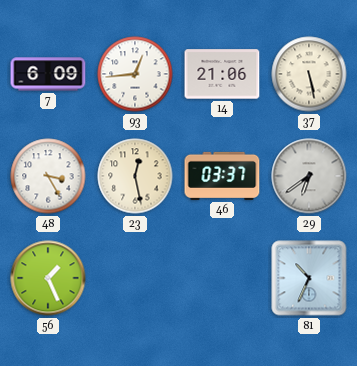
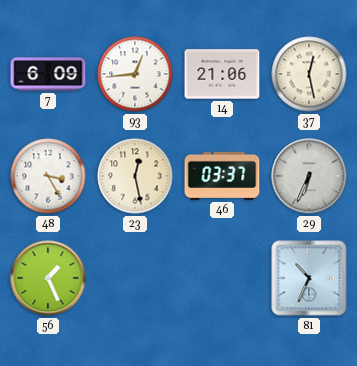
37: 5:28 -> 12:28 (309, 74)
29: 6:39 -> 6:34 (309, 176)
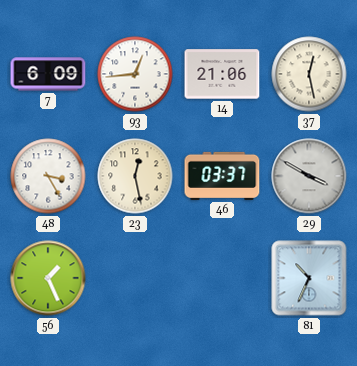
29: 6:34 -> 3:50 (309, 176)
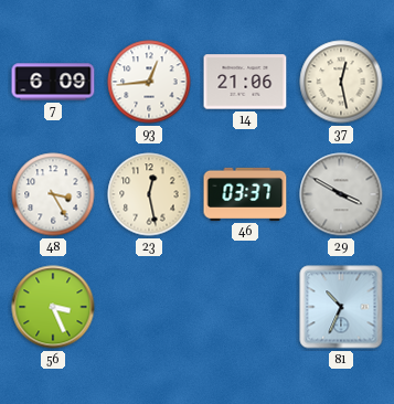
56: 1:26 -> 3:26 (53, 307)
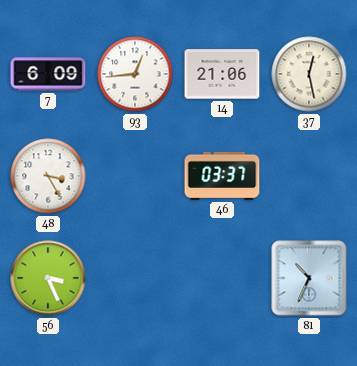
23: 12:28 -> none (149, 194)
29: 3:50 -> none (341, 194)
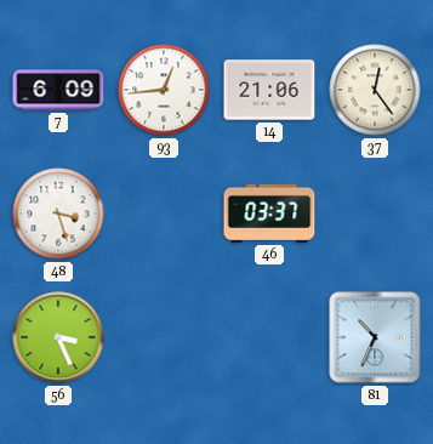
37: 12:28 -> 12:24 (375, 90)
48: 3:25 -> 3:27 (58, 214)
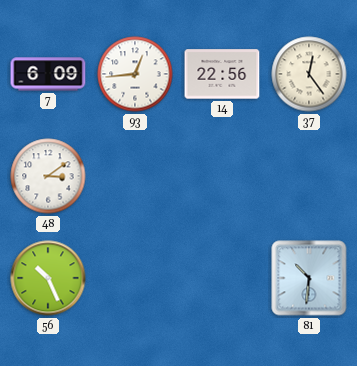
14: 21:06 -> 22:56 (222, 74)
48: 3:27 -> 3:09 (48, 176)
46: 03:37 -> none (269, 214)
56: 3:26 -> 10:26 (48, 278)
81: 10:34 -> 10:31 (309, 278)
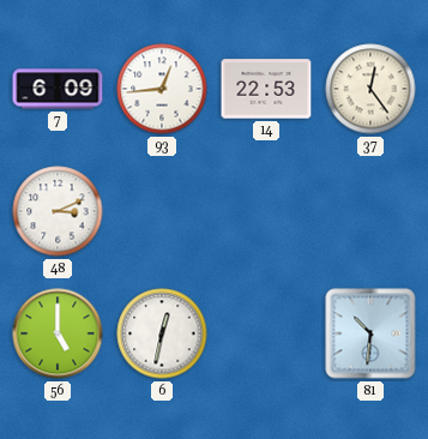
14: 22:56 -> 22:53 (266, 89)
48: 3:09 -> 3:11 (58, 211)
56: 10:26 -> 5:00 (58, 333)
6: none -> 12:32 (162, 333)
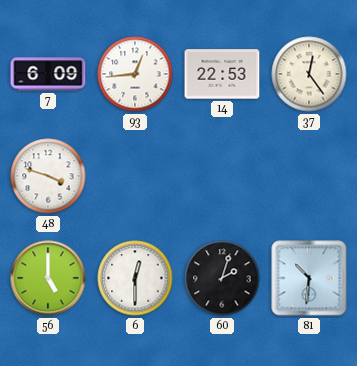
48: 3:11 -> 3:48 (48, 176)
6: 12:32 -> 12:30 (135, 278)
60: none -> 2:03 (222, 278)
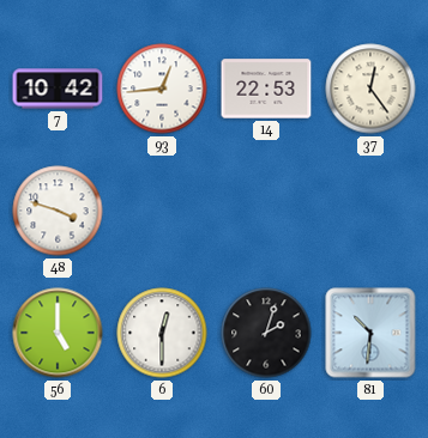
7: 6:09 -> 10:42 (58, 89)
